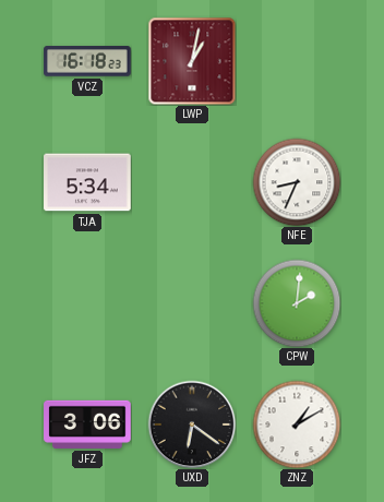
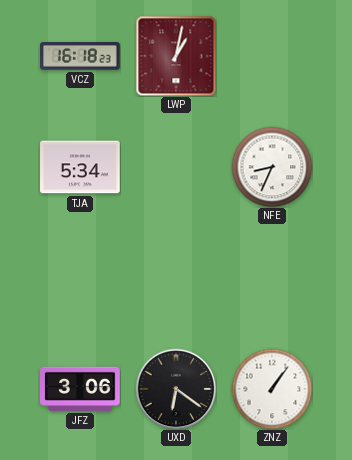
CPW: 2:01 -> none (297, 303)
ZNZ: 1:10 -> 1:06 (272, 389)
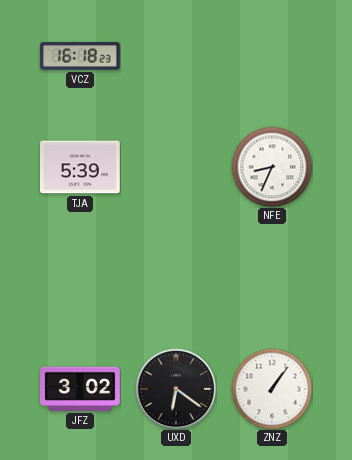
LWP: 1:02 -> none (176, 56)
TJA: 5:34 -> 5:39 (80, 167)
JFZ: 3:06 -> 3:02 (80, 389)
